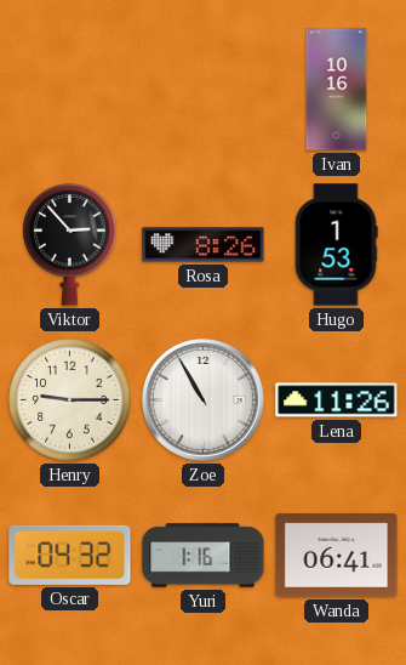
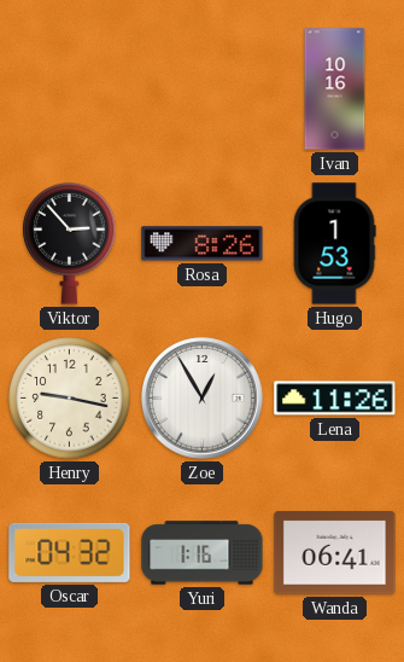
Henry: 9:15 -> 9:17 (70, 399)
Zoe: 10:55 -> 12:55 (203, 399)
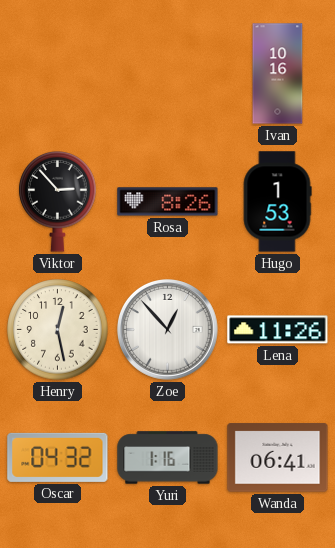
Henry: 9:17 -> 12:28 (58, 330)
Zoe: 12:55 -> 12:53 (168, 330)
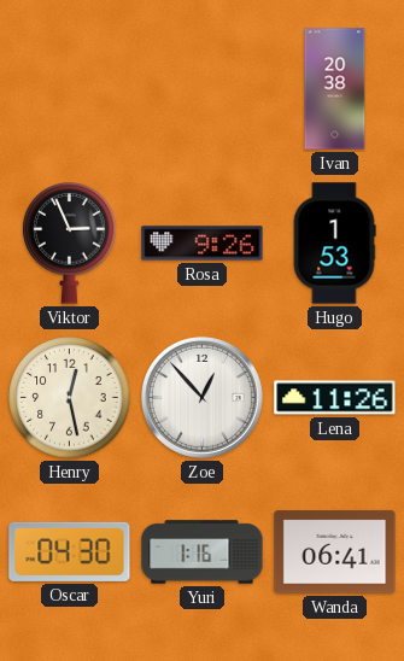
Ivan: 10:16 -> 20:38 (335, 89)
Viktor: 2:53 -> 2:56 (70, 244)
Rosa: 8:26 -> 9:26 (203, 244)
Oscar: 04:32 -> 04:30 (70, 551)
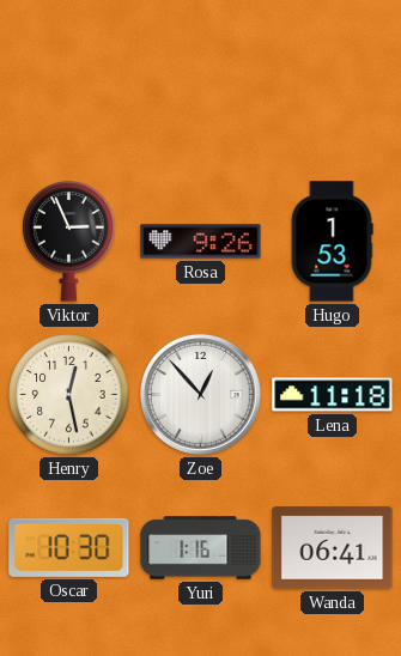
Ivan: 20:38 -> none (335, 89)
Lena: 11:26 -> 11:18 (333, 395)
Oscar: 04:30 -> 10:30 (69, 547)
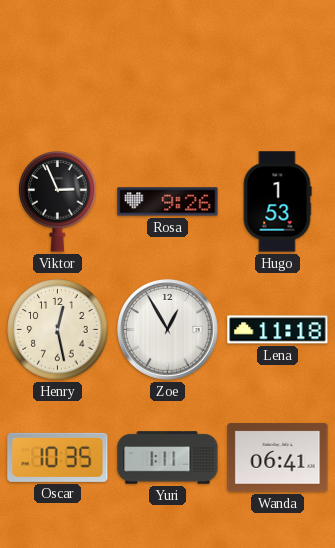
Zoe: 12:53 -> 12:55 (168, 330)
Oscar: 10:30 -> 10:35 (58, 457)
Yuri: 1:16 -> 1:11 (168, 458)
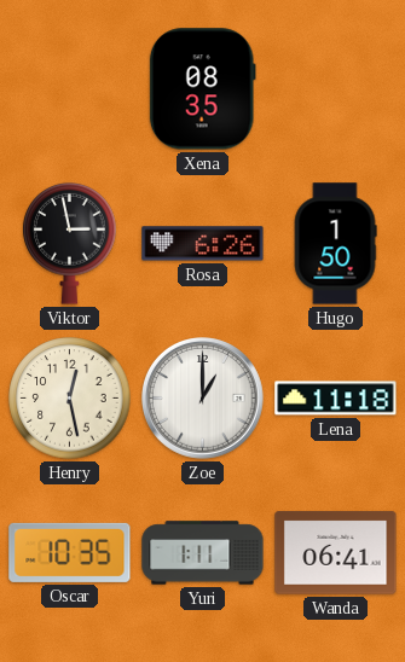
Xena: none -> 08:35 (202, 89)
Viktor: 2:56 -> 2:58 (70, 244)
Rosa: 9:26 -> 6:26 (203, 244)
Hugo: 1:53 -> 1:50 (335, 244)
Zoe: 12:55 -> 1:00 (203, 399)
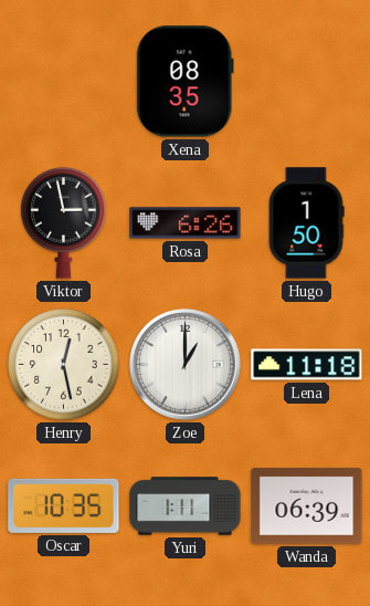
Wanda: 06:41 -> 06:39 (307, 506)
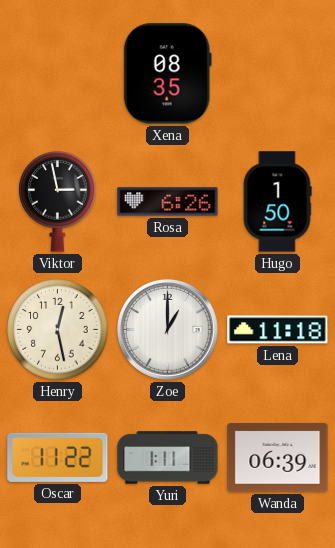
Oscar: 10:35 -> 11:22 (58, 457)
